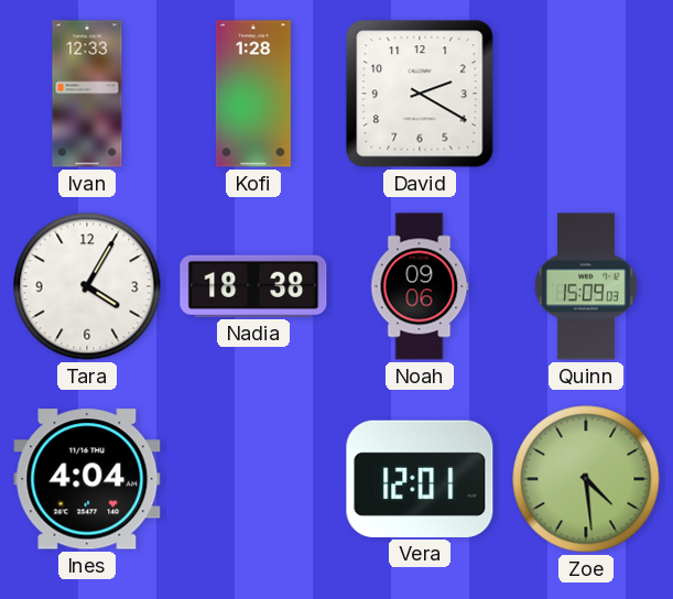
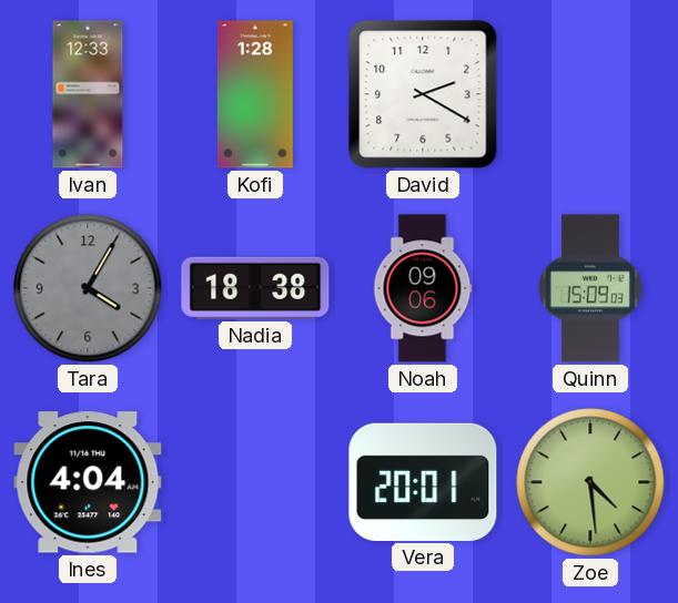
Tara dial: white -> grey (88, 288)
Vera: 12:01 -> 20:01 (423, 482)
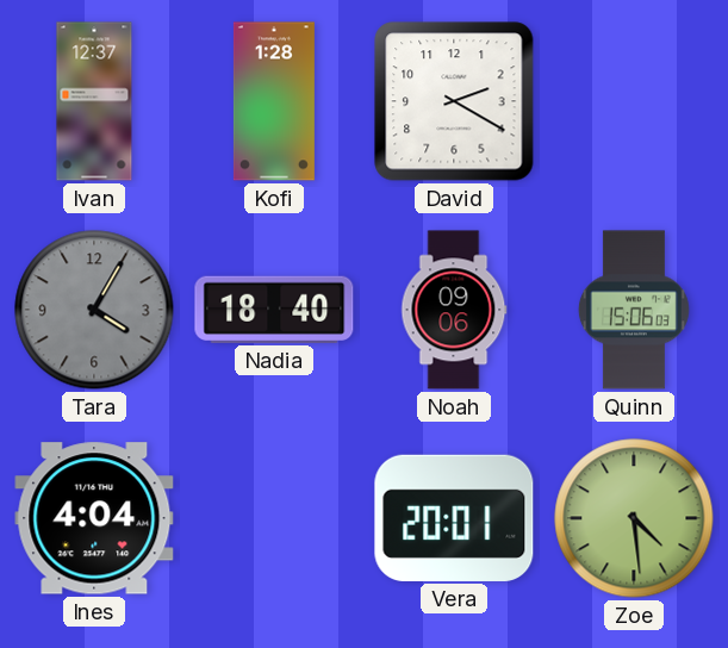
Ivan: 12:33 -> 12:37 (94, 101)
Nadia: 18:38 -> 18:40 (274, 310)
Quinn: 15:09 -> 15:06 (634, 310)
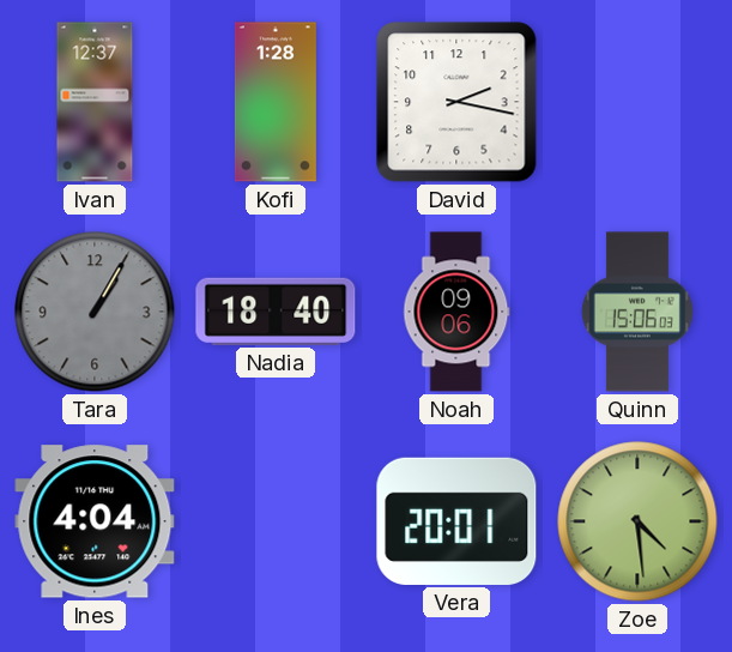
David: 2:20 -> 2:17 (456, 102)
Tara: 4:05 -> 1:05 (95, 312)
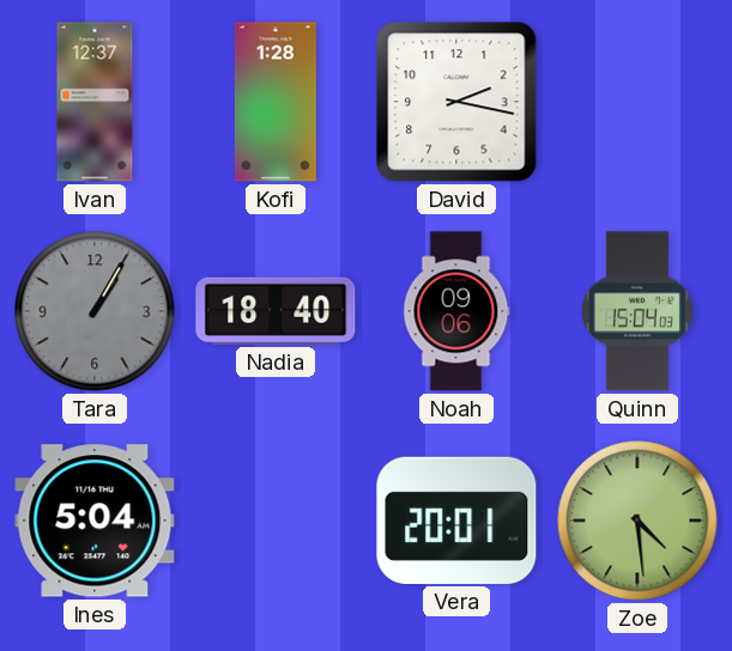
Quinn: 15:06 -> 15:04 (637, 311)
Ines: 4:04 -> 5:04 (95, 521)
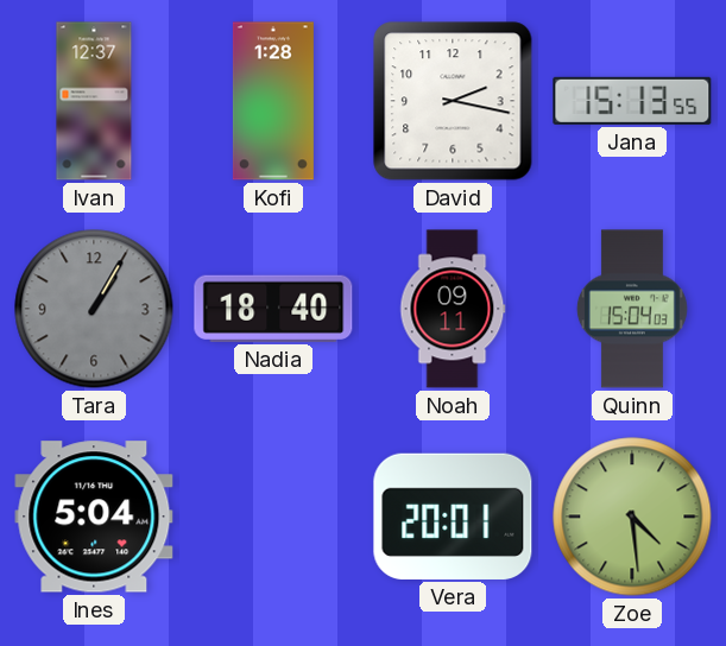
Jana: none -> 15:13 (632, 101)
Noah: 09:06 -> 09:11 (453, 309)
